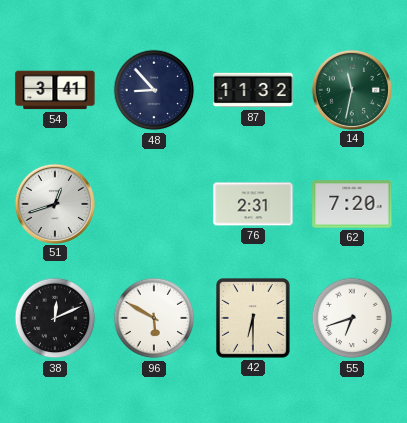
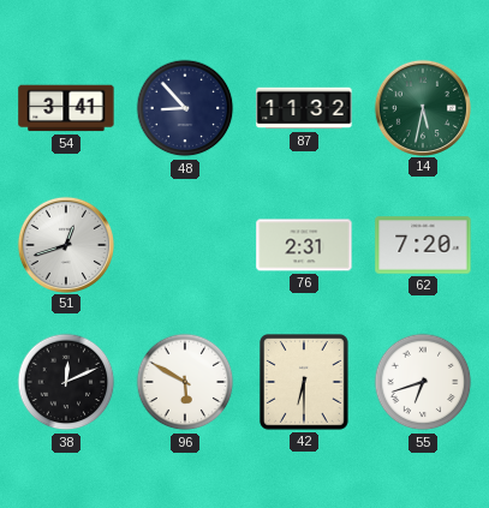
14: 11:32 -> 5:32 (422, 107)
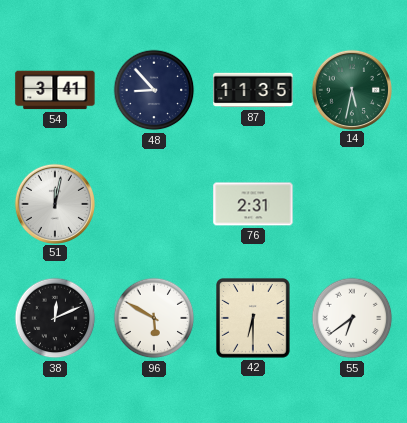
87: 11:32 -> 11:35 (253, 90)
51: 12:42 -> 12:02 (54, 203)
62: 7:20 -> none (423, 245)
55: 6:42 -> 6:39 (352, 318)
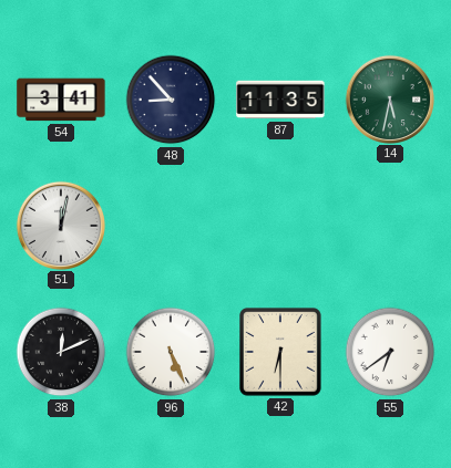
76: 2:31 -> none (253, 204)
96: 5:50 -> 5:26 (171, 352)
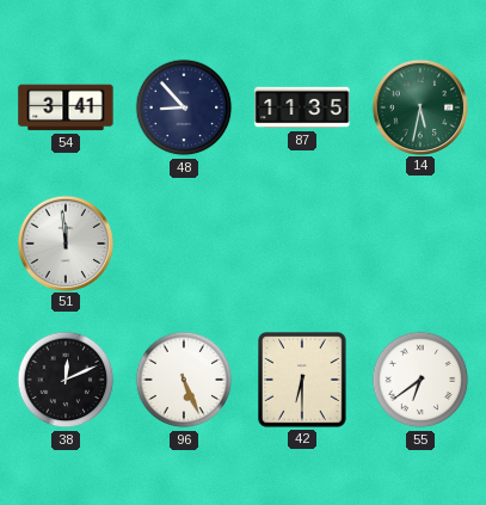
51: 12:02 -> 11:59 (64, 242)
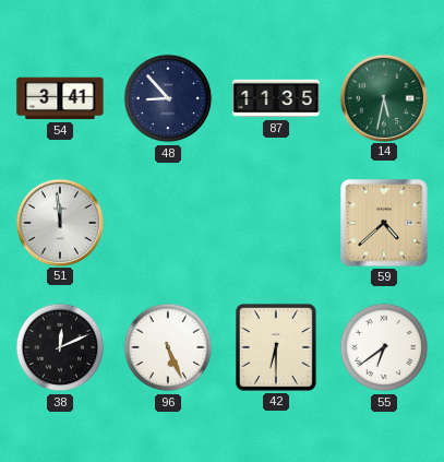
59: none -> 4:38 (384, 223)
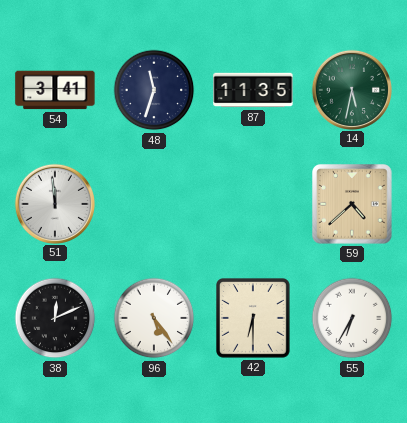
48: 8:53 -> 11:33 (154, 90)
96: 5:26 -> 5:24 (154, 318)
55: 6:39 -> 6:35 (352, 318)
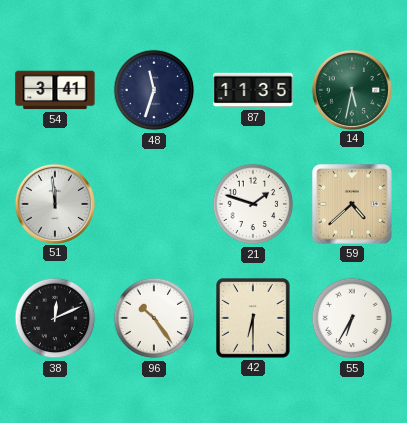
21: none -> 1:48 (253, 204)
96: 5:24 -> 10:24 (154, 318)
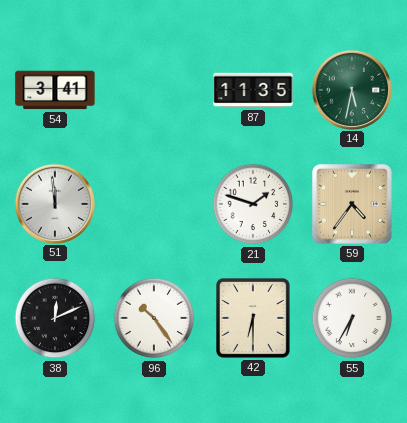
48: 11:33 -> none (154, 90)
59: 4:38 -> 4:36 (352, 204)
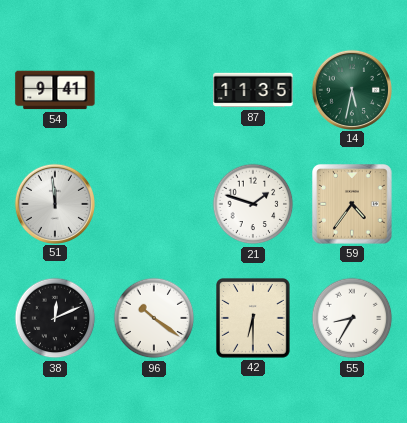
54: 3:41 -> 9:41 (55, 90)
96: 10:24 -> 10:21 (154, 318)
55: 6:35 -> 8:35 (352, 318)
